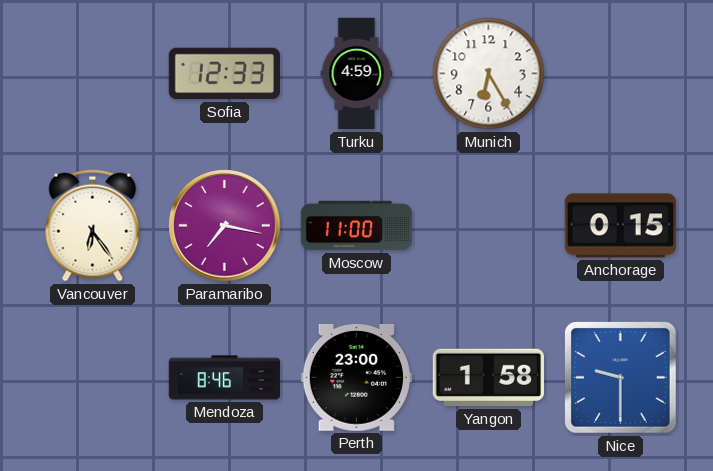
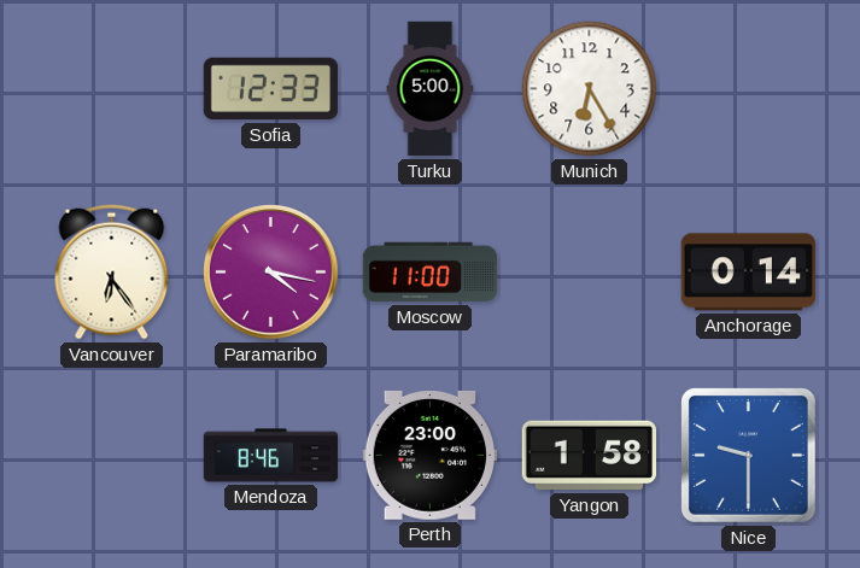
Turku: 4:59 -> 5:00 (431, 89)
Paramaribo: 7:17 -> 4:17 (271, 273)
Anchorage: 0:15 -> 0:14 (748, 273)
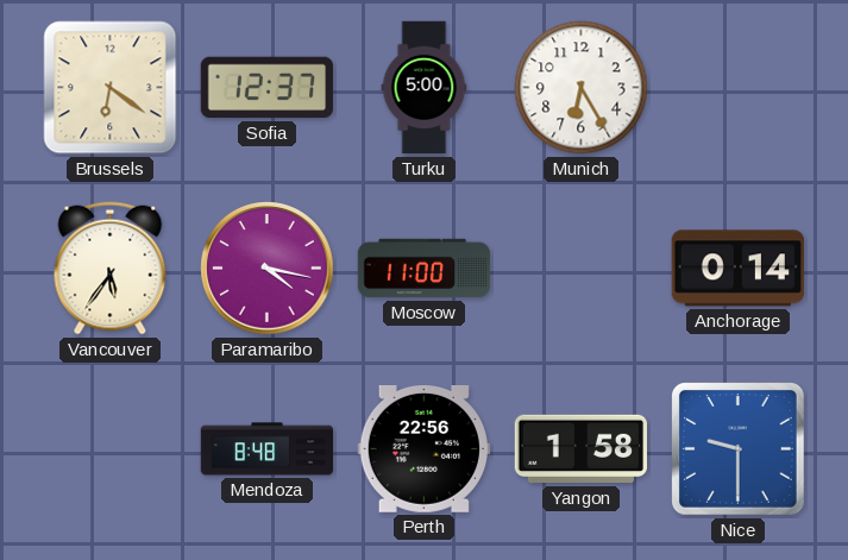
Brussels: none -> 6:21 (111, 88)
Sofia: 12:33 -> 12:37 (266, 88)
Vancouver: 6:24 -> 5:36 (111, 269)
Mendoza: 8:46 -> 8:48 (268, 449)
Perth: 23:00 -> 22:56 (423, 448)
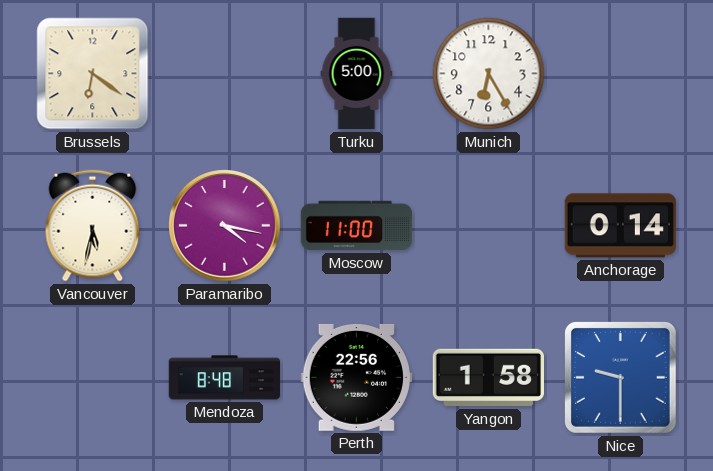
Sofia: 12:37 -> none (266, 88)
Vancouver: 5:36 -> 5:32 (93, 226)
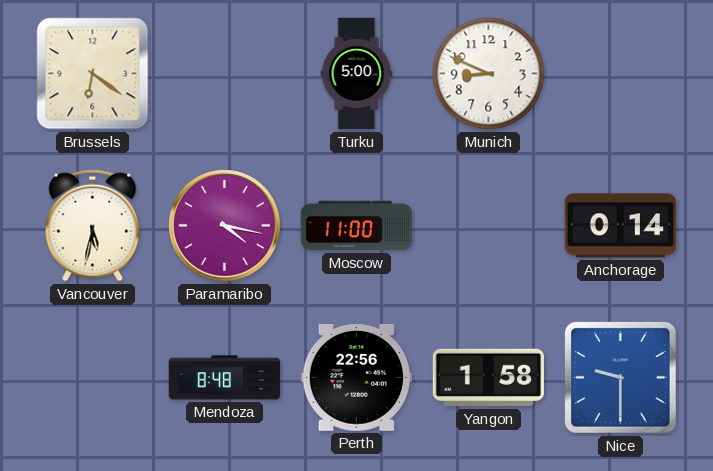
Munich: 6:25 -> 8:49 (489, 74)
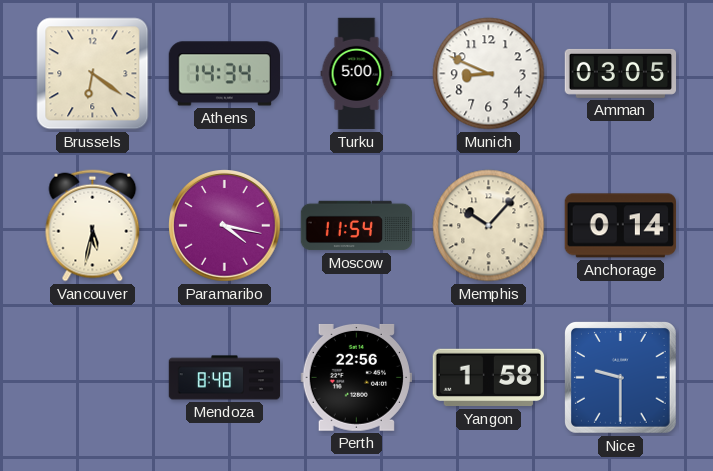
Athens: none -> 14:34 (225, 74)
Amman: none -> 03:05 (621, 73)
Moscow: 11:00 -> 11:54 (357, 226)
Memphis: none -> 10:07 (489, 226)
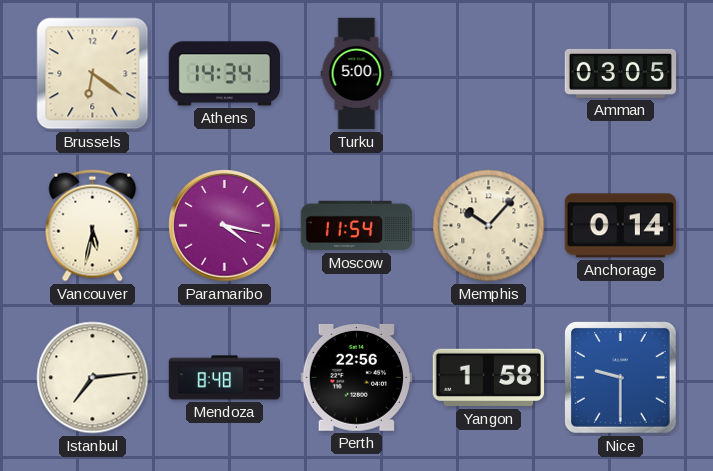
Munich: 8:49 -> none (489, 74)
Istanbul: none -> 7:14 (93, 378)
